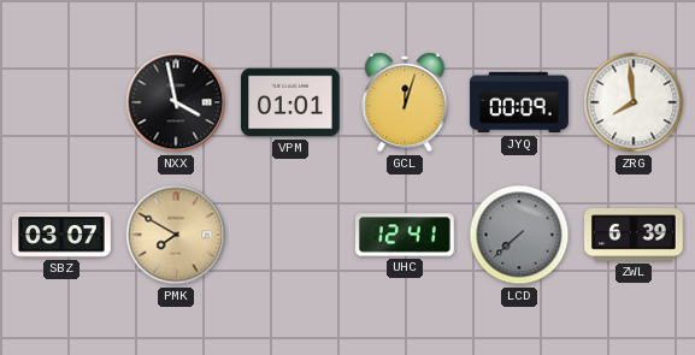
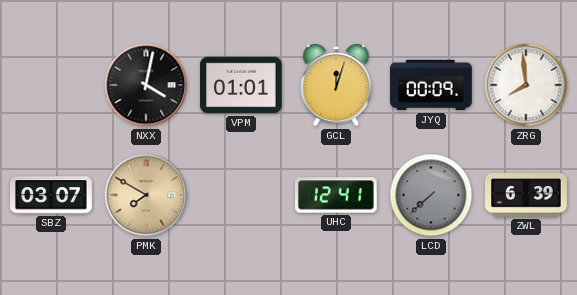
NXX: 3:58 -> 4:02 (146, 85)
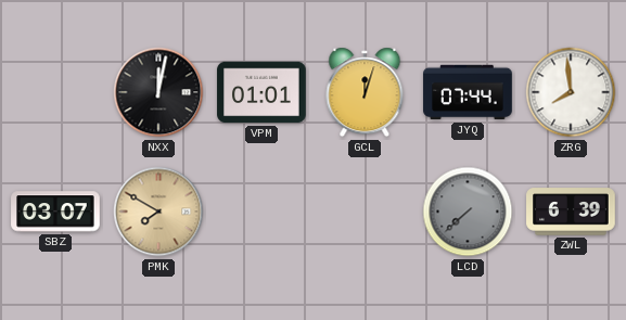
NXX: 4:02 -> 12:02 (158, 92)
JYQ: 00:09 -> 07:44 (468, 92)
UHC: 12:41 -> none (336, 195)
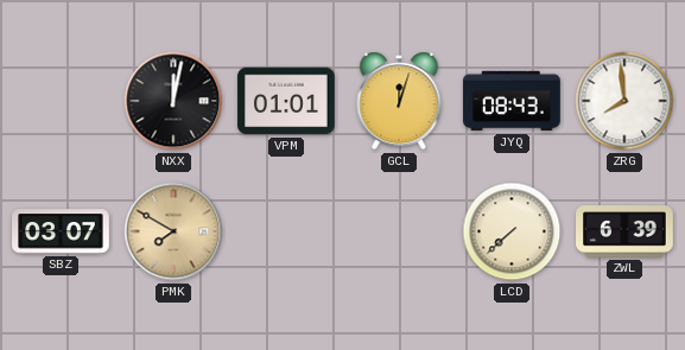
JYQ: 07:44 -> 08:43 (512, 101)
LCD dial: grey -> cream (512, 231)
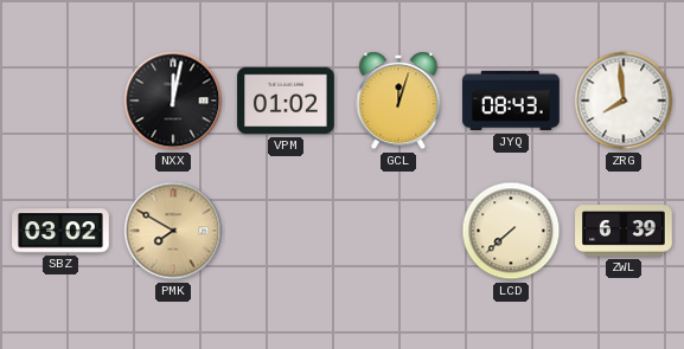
VPM: 01:01 -> 01:02 (286, 101)
SBZ: 03:07 -> 03:02 (60, 231)
